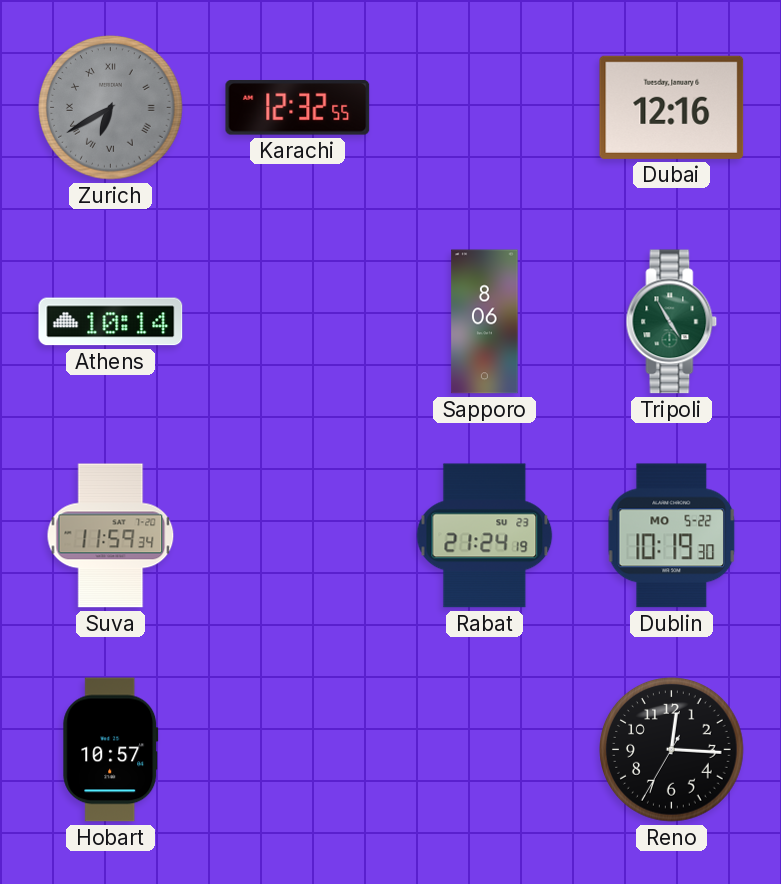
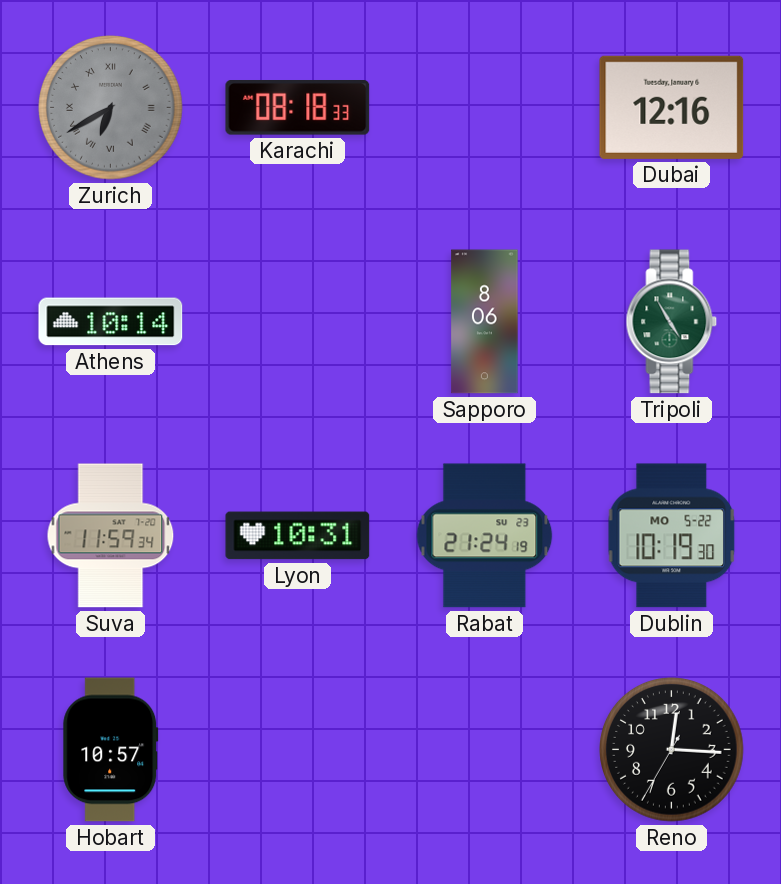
Karachi: 12:32 -> 08:18 (298, 108)
Lyon: none -> 10:31 (298, 536)
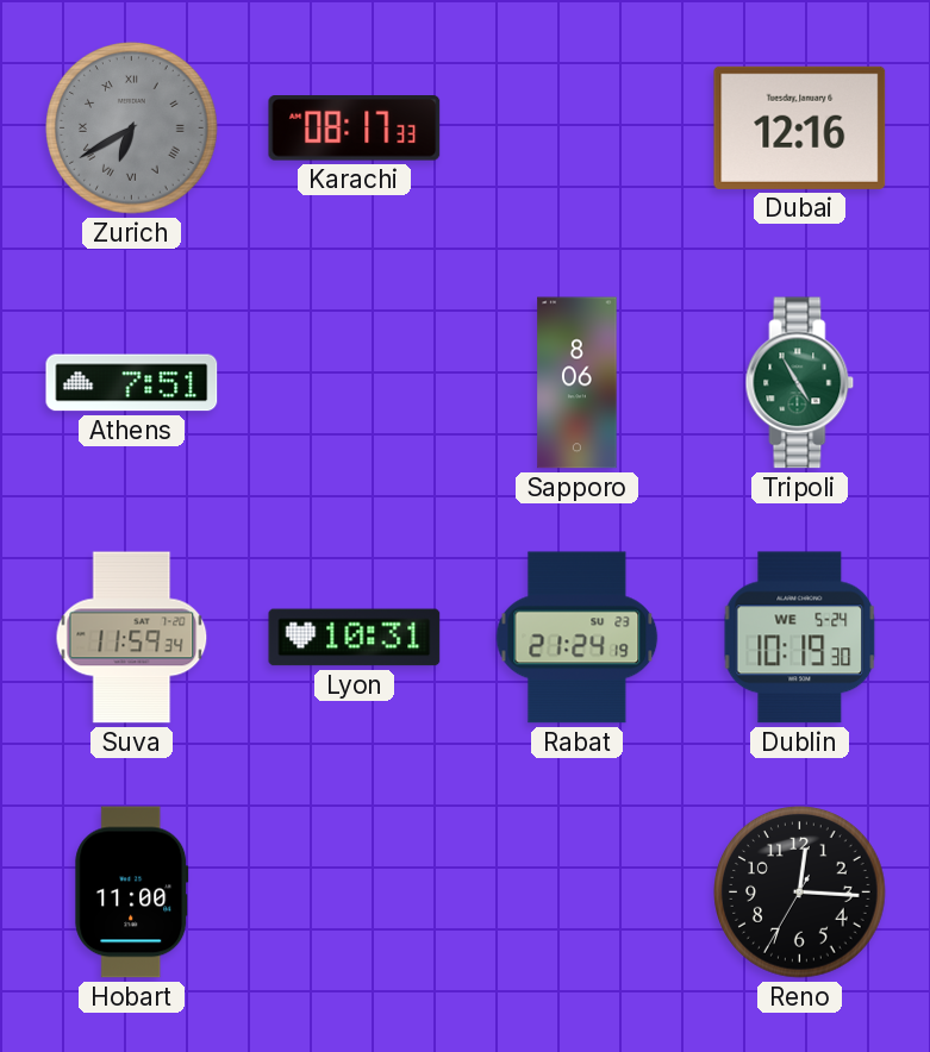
Karachi: 08:18 -> 08:17 (355, 129)
Athens: 10:14 -> 7:51 (132, 383)
Dublin date: MO 5-22 -> WE 5-24 (800, 638)
Hobart: 10:57 -> 11:00 (132, 893)
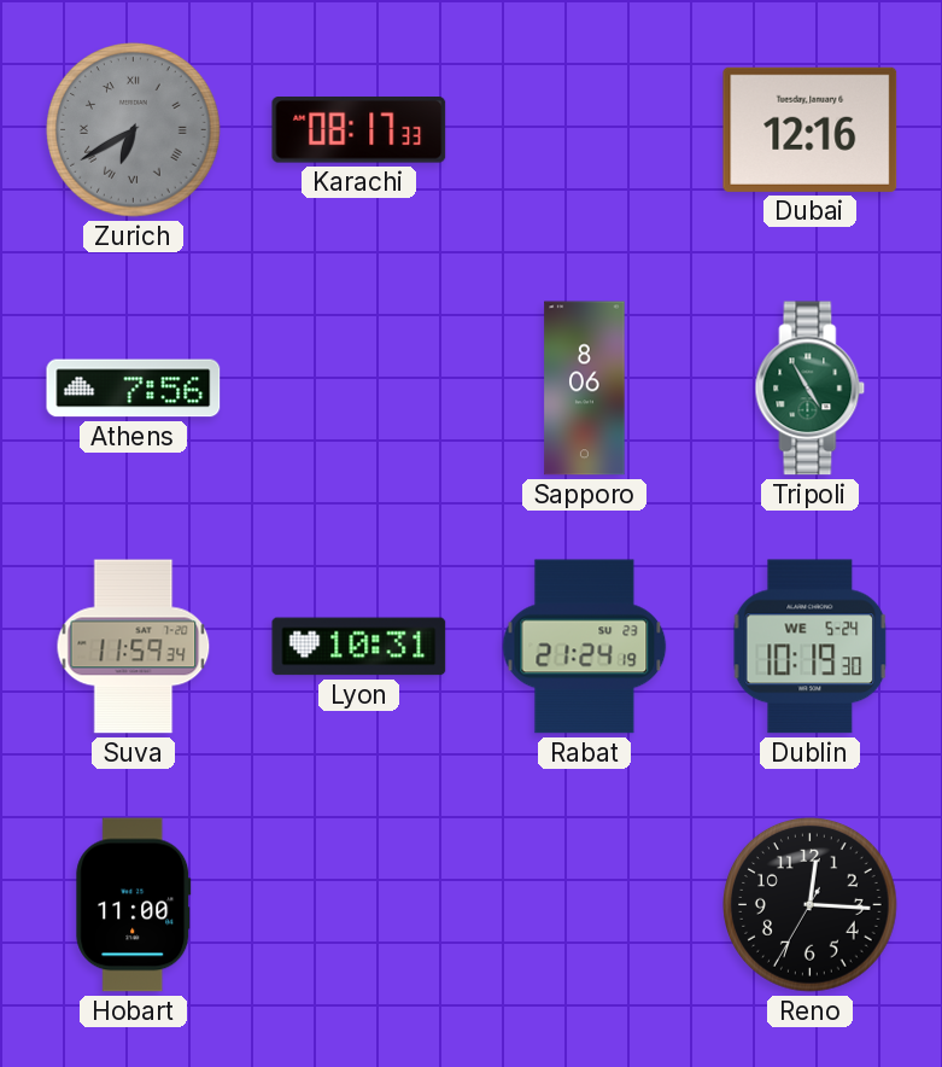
Athens: 7:51 -> 7:56 (134, 389)
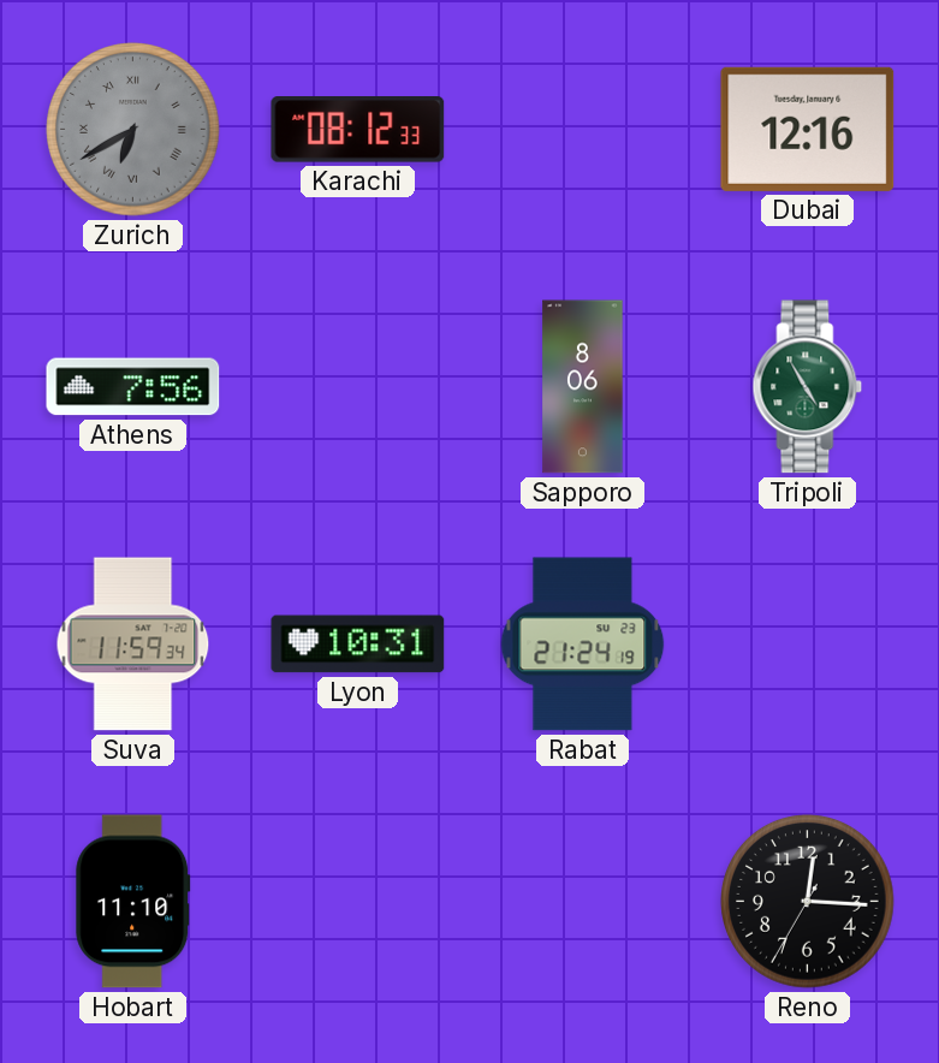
Karachi: 08:17 -> 08:12 (358, 130)
Dublin: 10:19 -> none (811, 647)
Hobart: 11:00 -> 11:10 (133, 902)
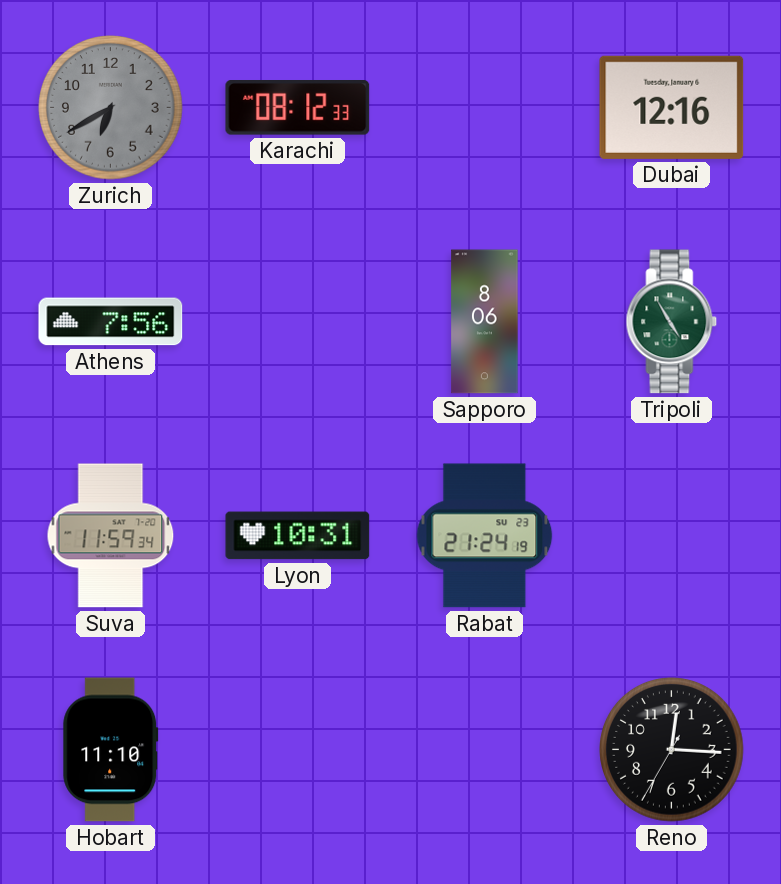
Zurich numerals: Roman -> Arabic (111, 108)
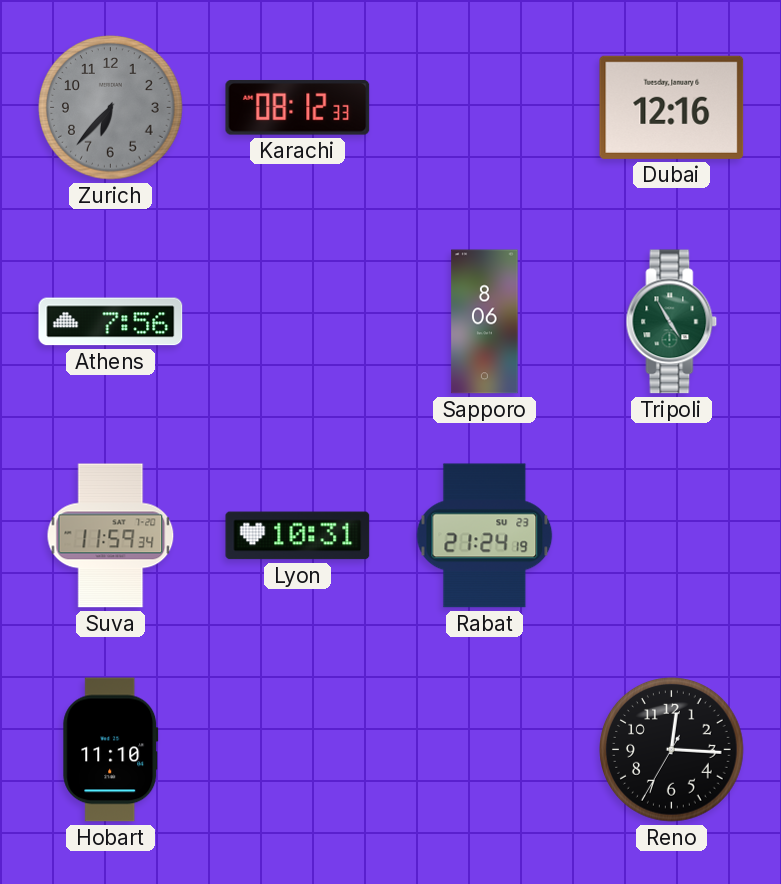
Zurich: 6:40 -> 6:37 (111, 108)
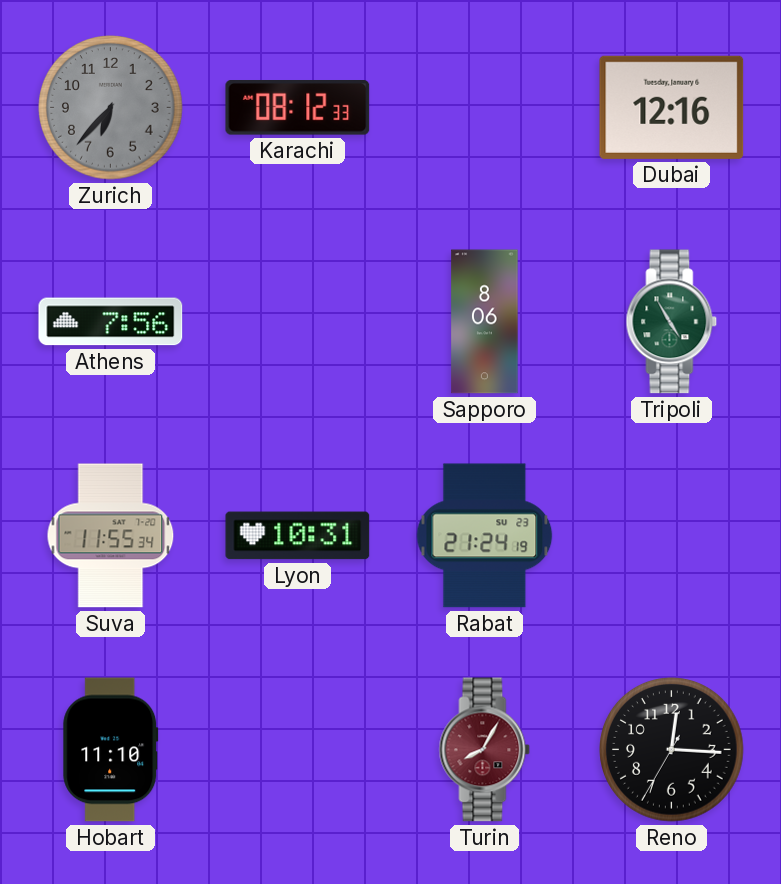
Suva: 11:59 -> 11:55 (111, 536)
Turin: none -> 8:05 (485, 750)
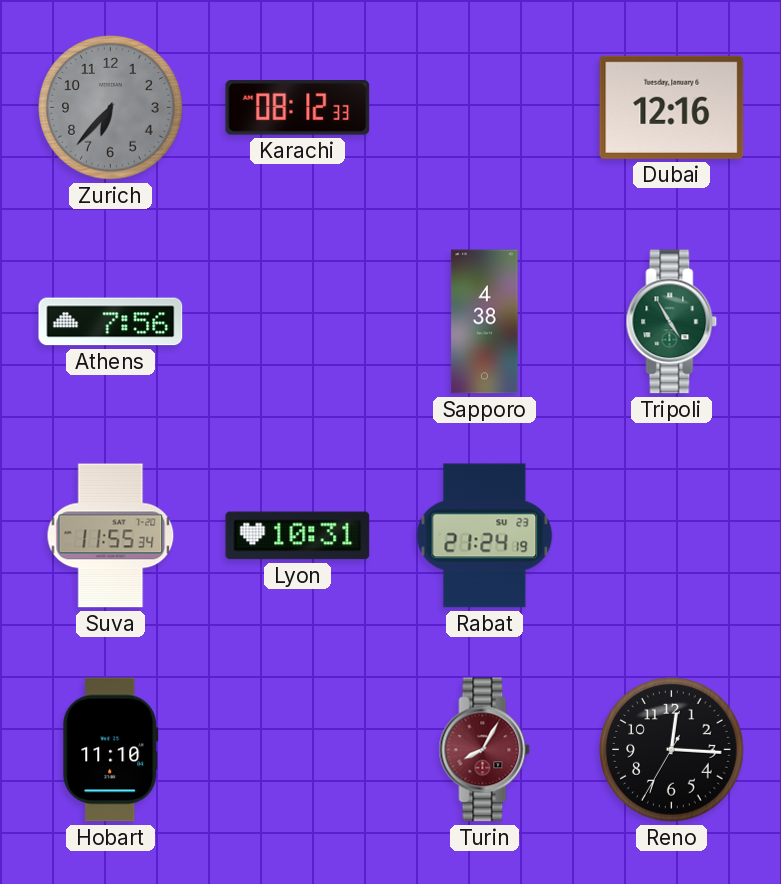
Sapporo: 8:06 -> 4:38 (485, 322)
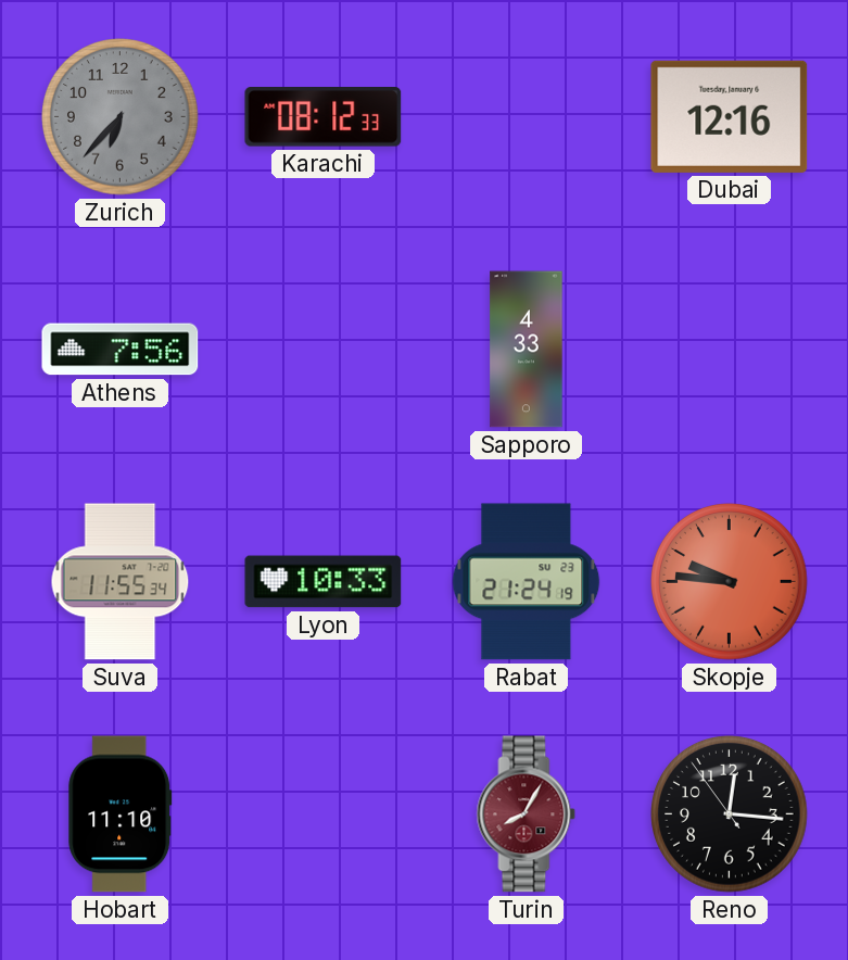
Sapporo: 4:38 -> 4:33 (527, 350)
Tripoli: 4:55 -> none (672, 322)
Lyon: 10:31 -> 10:33 (324, 582)
Skopje: none -> 9:46 (730, 582)
Reno: 12:15:35 -> 12:15:54 (730, 814)
